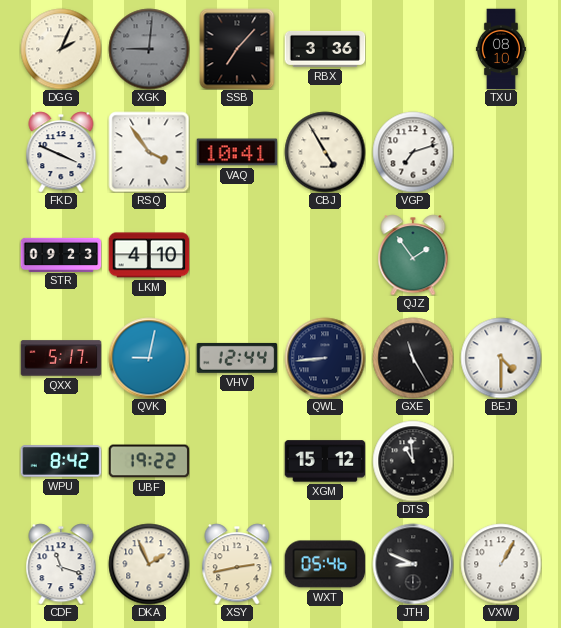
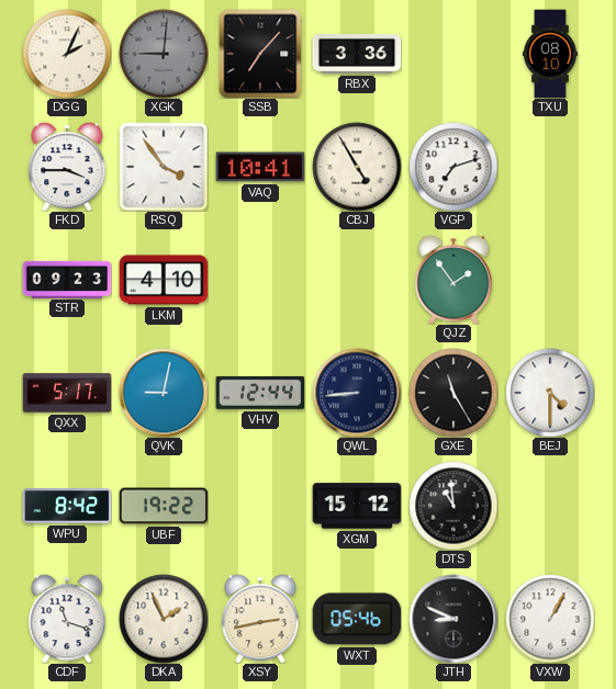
FKD: 3:49 -> 3:45 (67, 167)
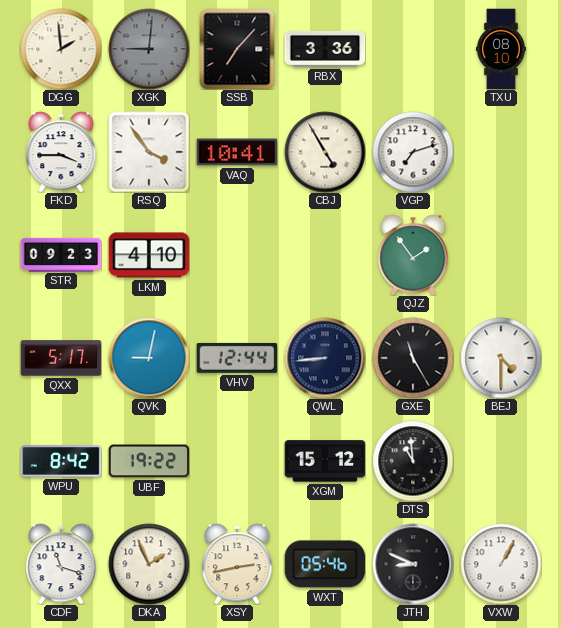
DGG: 2:04 -> 1:59 (61, 49)
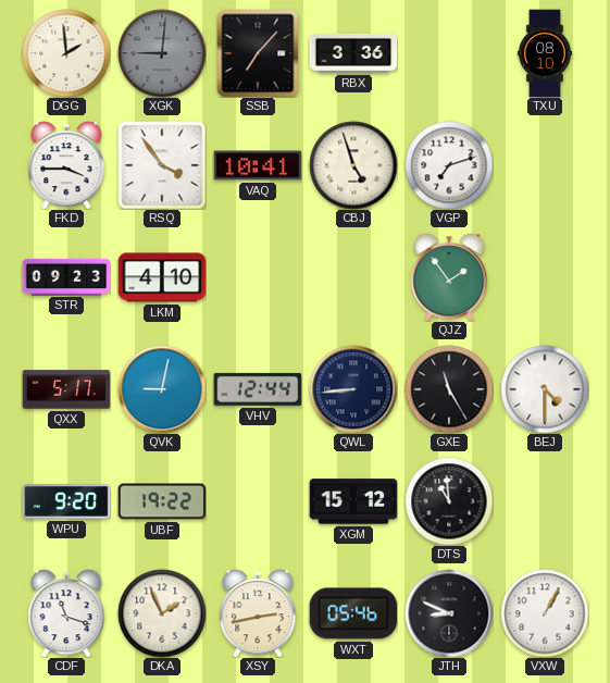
CBJ: 4:55 -> 4:57 (353, 165)
WPU: 8:42 -> 9:20 (66, 501)
